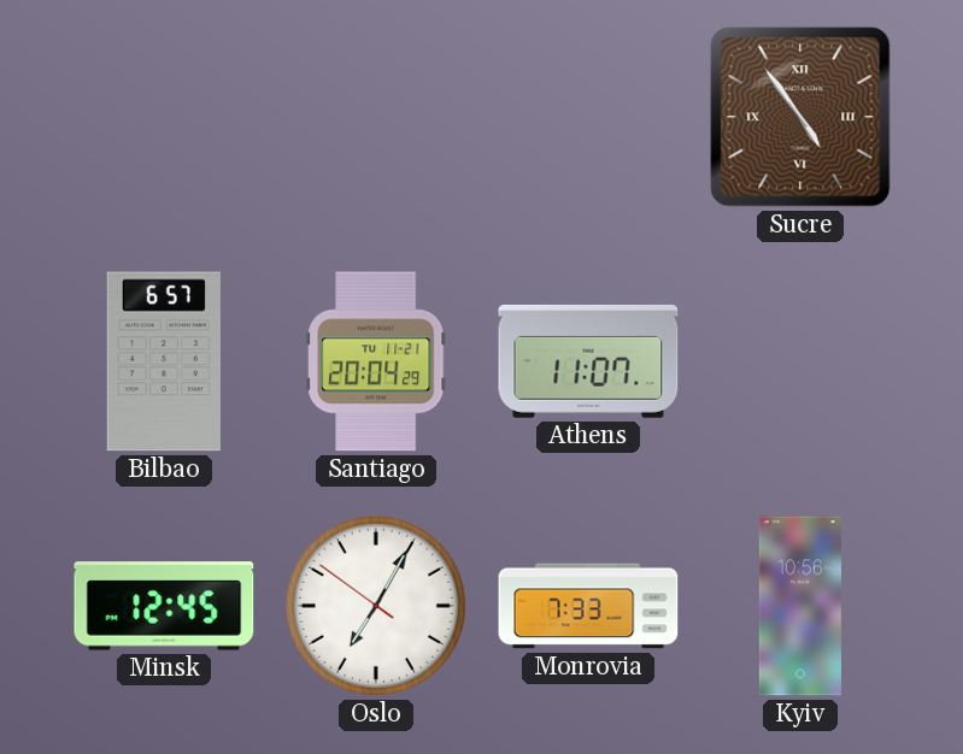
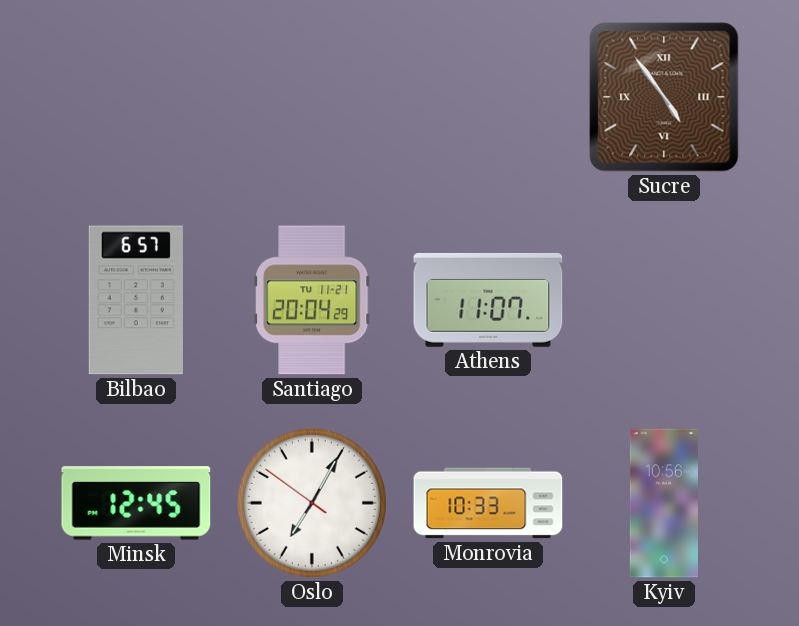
Monrovia: 7:33 -> 10:33 (488, 503)
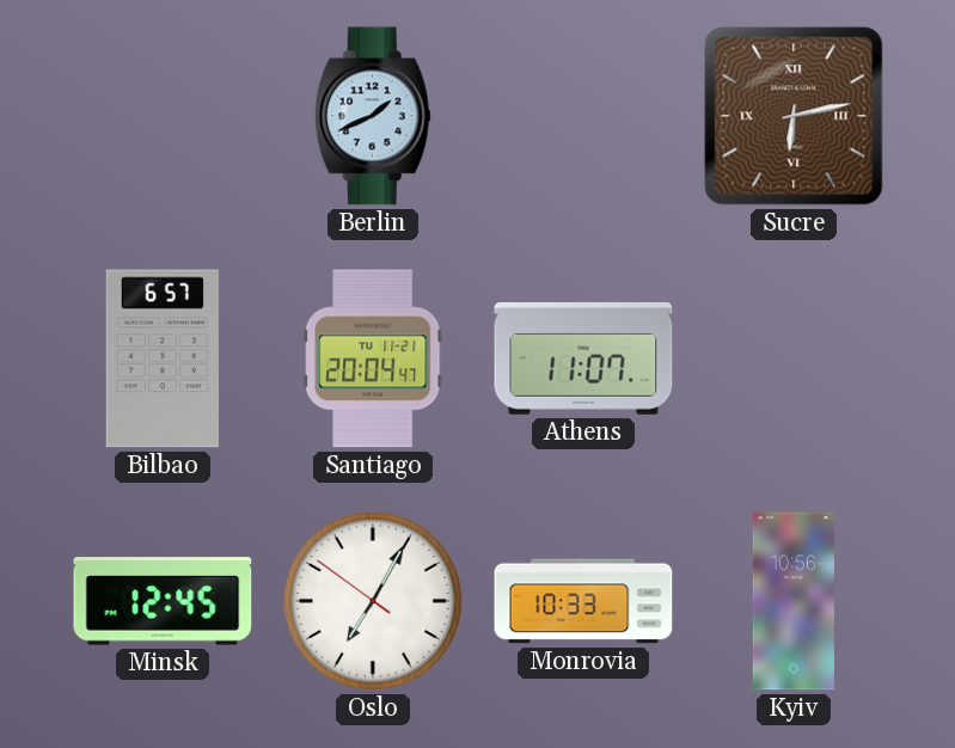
Berlin: none -> 1:41 (373, 116)
Sucre: 4:54 -> 6:13 (794, 116)
Santiago: 20:04:29 -> 20:04:47 (373, 358)
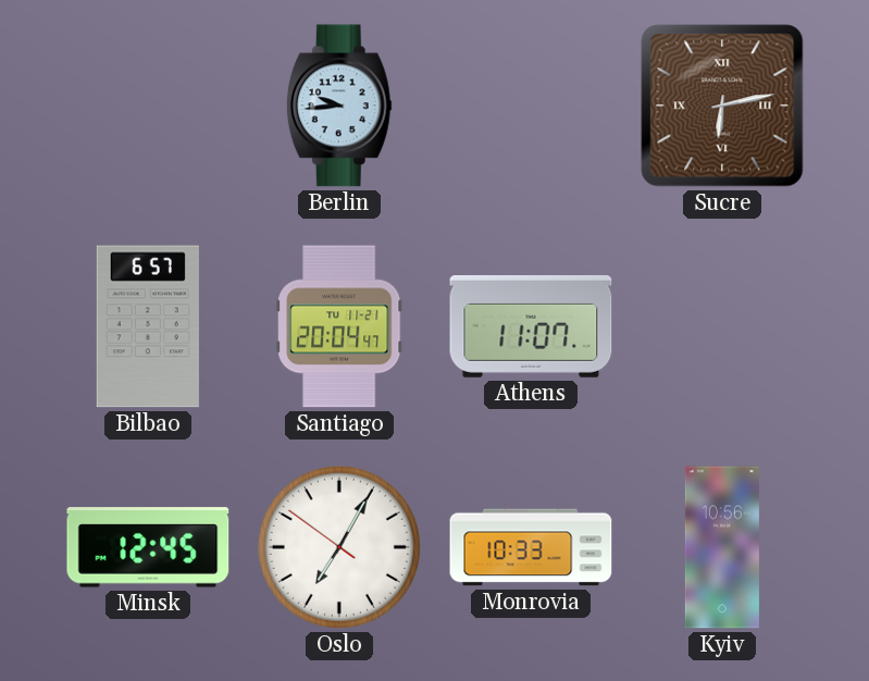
Berlin: 1:41 -> 9:44 (339, 106)
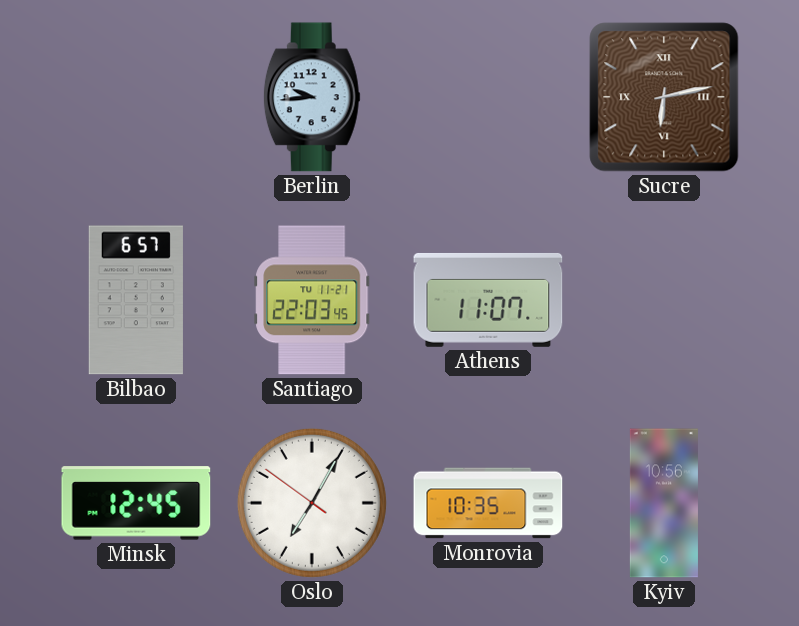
Santiago: 20:04 -> 22:03 (312, 300)
Monrovia: 10:33 -> 10:35 (488, 503)
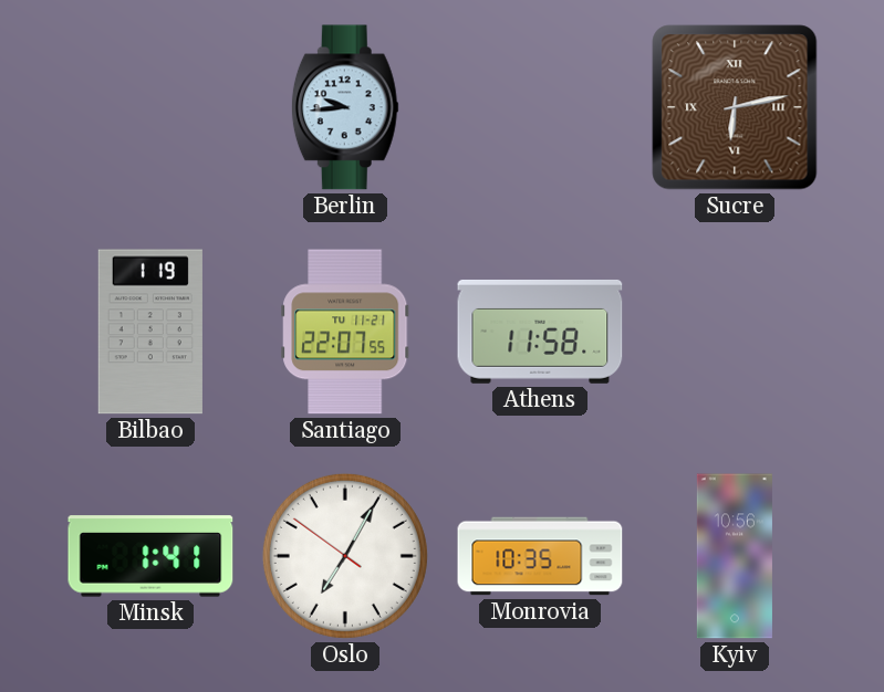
Bilbao: 6:57 -> 1:19 (150, 332)
Santiago: 22:03 -> 22:07 (345, 332)
Athens: 11:07 -> 11:58 (540, 332)
Minsk: 12:45 -> 1:41 (150, 556)
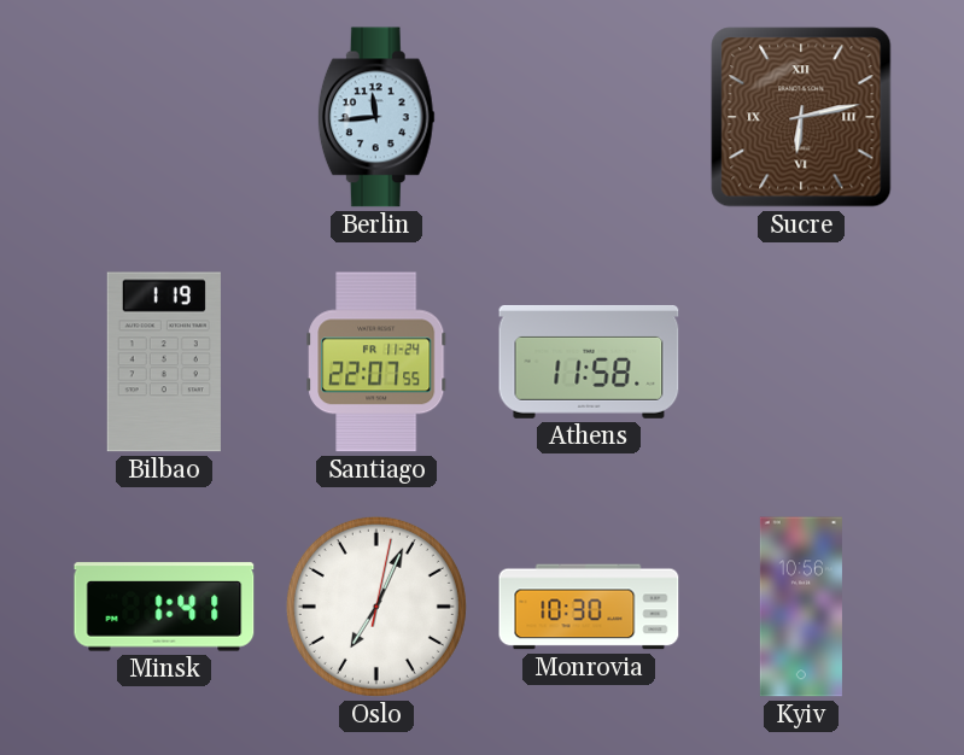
Berlin: 9:44 -> 11:44 (376, 117)
Santiago date: TU 11-21 -> FR 11-24 (376, 362)
Oslo: 7:04:51 -> 7:04:02 (376, 607)
Monrovia: 10:35 -> 10:30 (589, 607)
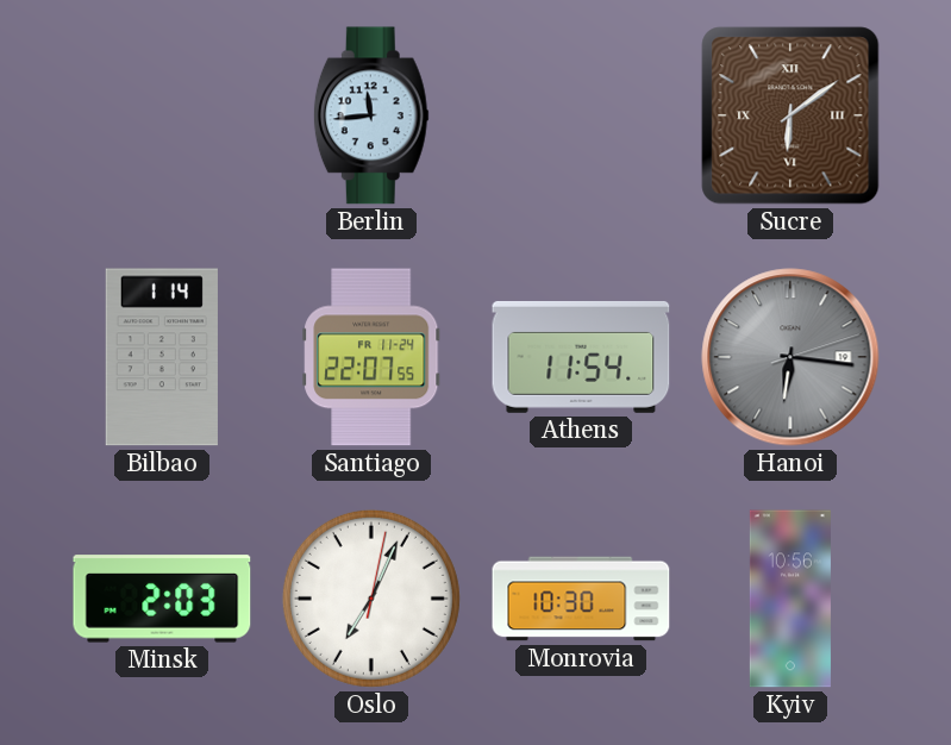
Sucre: 6:13 -> 6:09 (790, 115)
Bilbao: 1:19 -> 1:14 (162, 357)
Athens: 11:58 -> 11:54 (581, 357)
Hanoi: none -> 6:16 (790, 357)
Minsk: 1:41 -> 2:03 (162, 599)
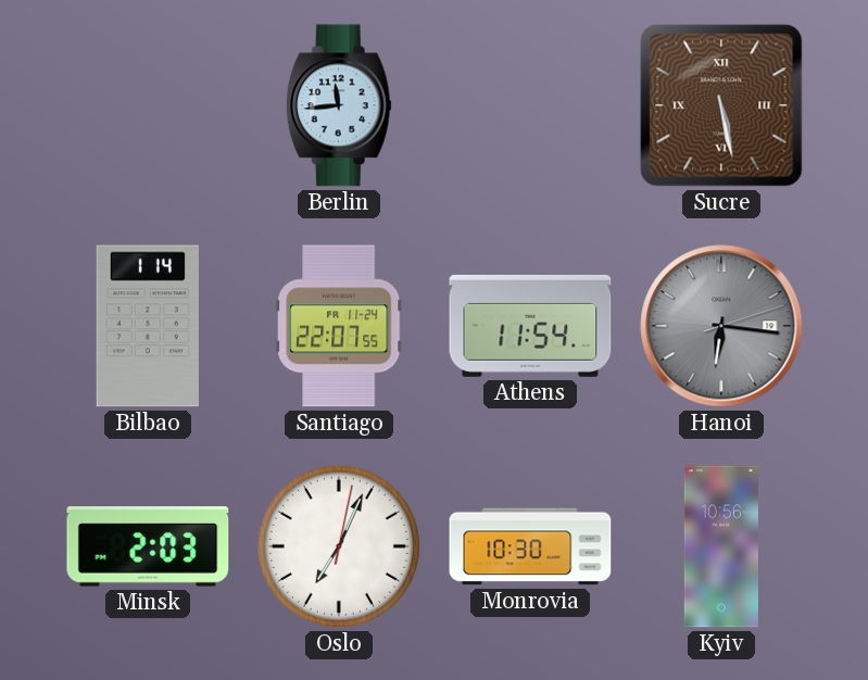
Sucre: 6:09 -> 5:28 (721, 105)
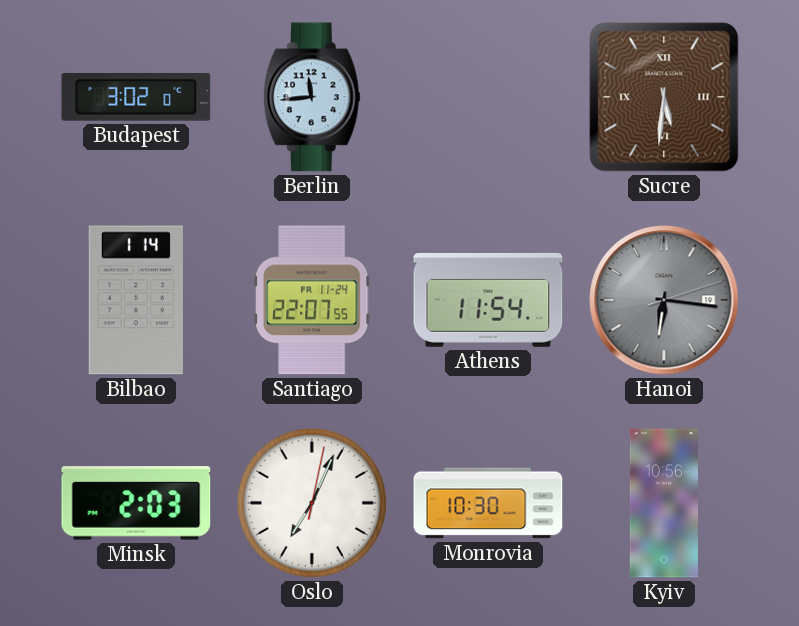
Budapest: none -> 3:02 (136, 98)
Sucre: 5:28 -> 5:31 (664, 97)
